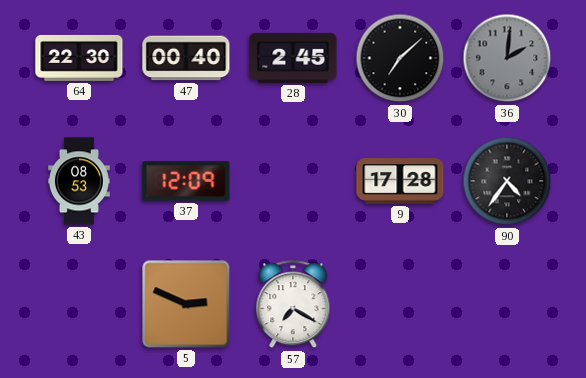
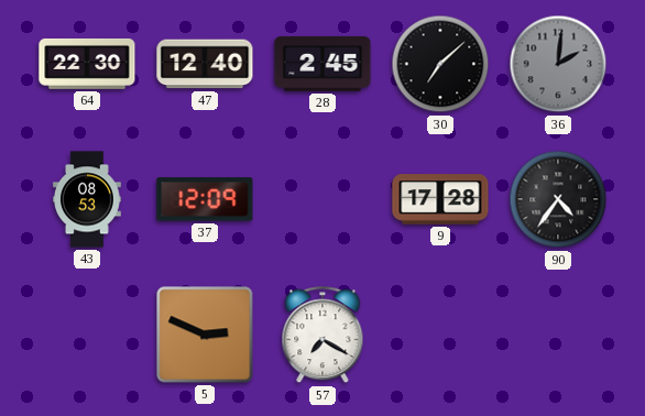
47: 00:40 -> 12:40 (205, 64)
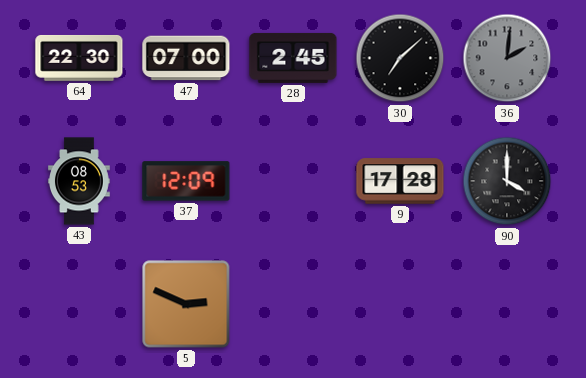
47: 12:40 -> 07:00 (186, 58)
90: 4:36 -> 4:00 (507, 181)
57: 7:20 -> none (322, 336)
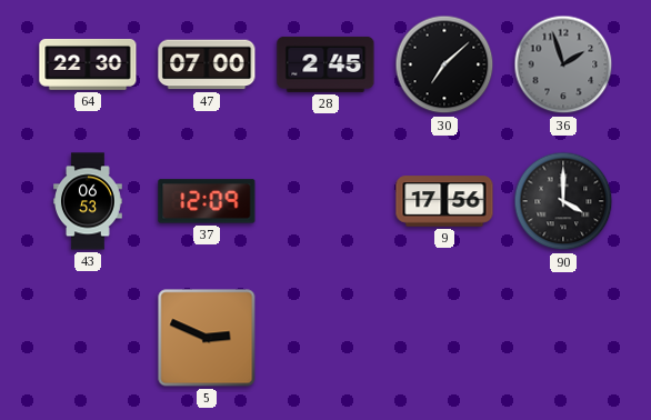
36: 2:01 -> 1:57 (563, 64)
43: 08:53 -> 06:53 (89, 201)
9: 17:28 -> 17:56 (444, 201)
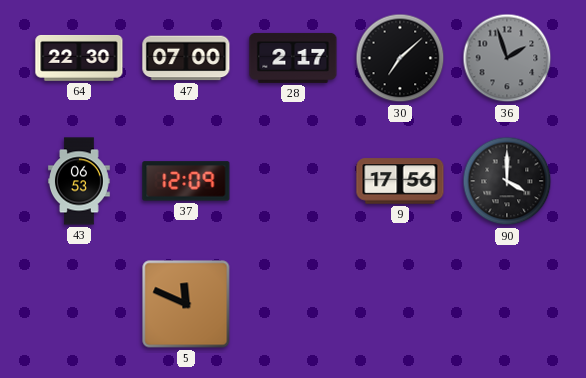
28: 2:45 -> 2:17 (293, 58)
5: 2:49 -> 11:49 (186, 304)
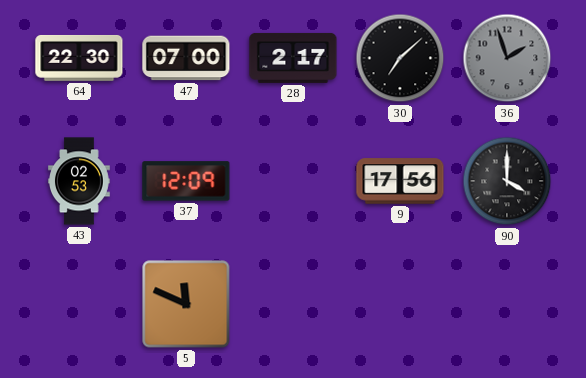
43: 06:53 -> 02:53 (80, 181)
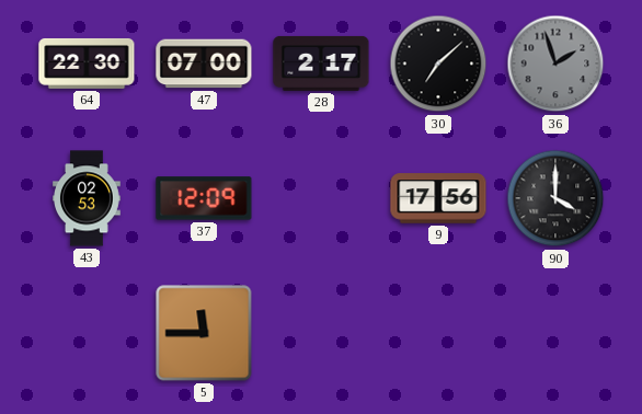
5: 11:49 -> 11:45 (204, 333)
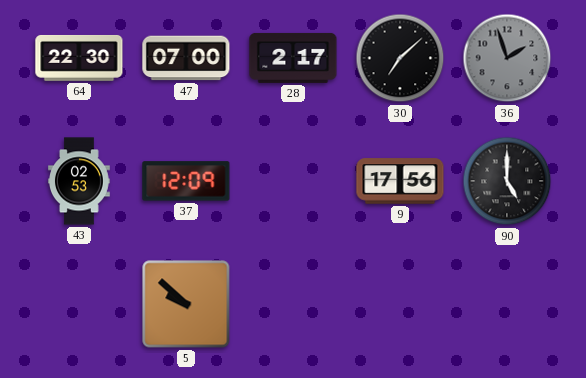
90: 4:00 -> 5:00 (507, 181)
5: 11:45 -> 9:52 (186, 304)
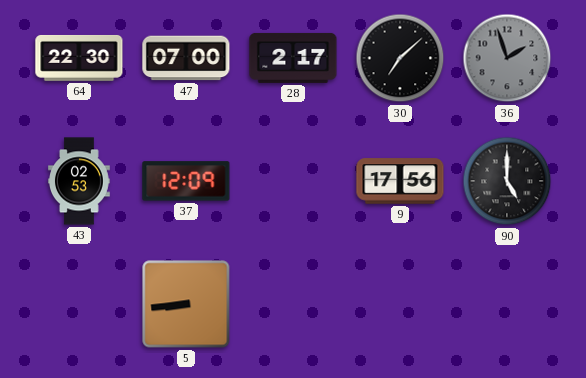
5: 9:52 -> 8:44 (186, 304)
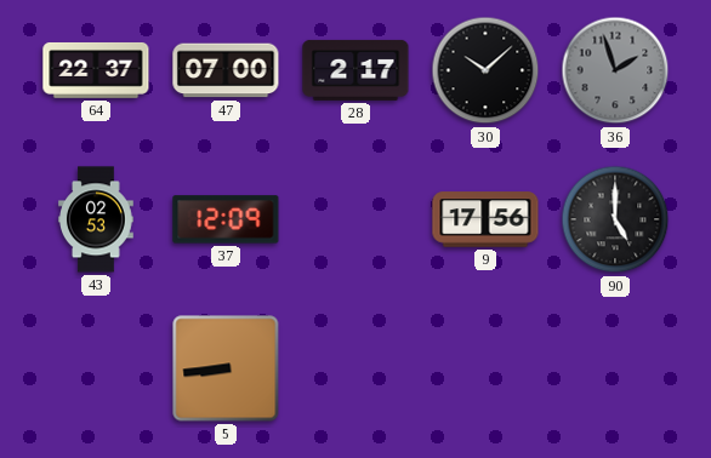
64: 22:30 -> 22:37 (96, 70)
30: 7:08 -> 10:08 (485, 70)
